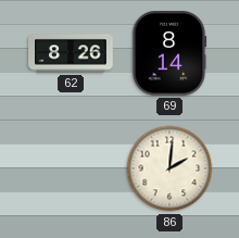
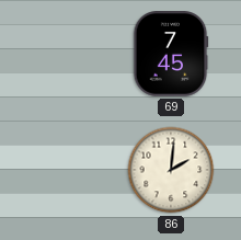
62: 8:26 -> none (71, 53)
69: 8:14 -> 7:45 (171, 55)
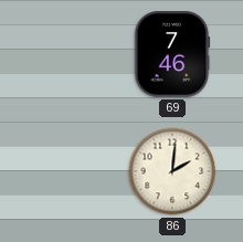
69: 7:45 -> 7:46 (172, 55)
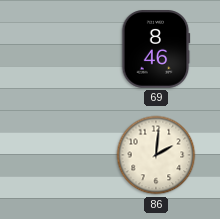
69: 7:46 -> 8:46 (156, 50)
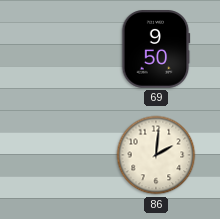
69: 8:46 -> 9:50 (156, 50)
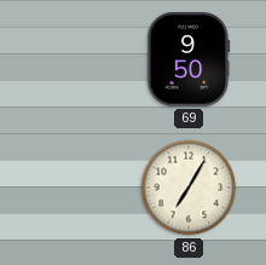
86: 2:01 -> 7:05 (189, 188)
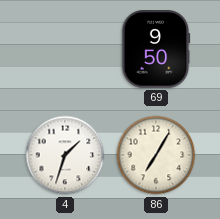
4: none -> 1:33 (65, 155)
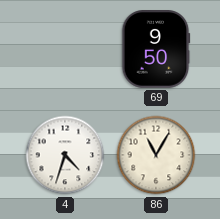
4: 1:33 -> 4:33 (65, 155)
86: 7:05 -> 11:05 (156, 155)
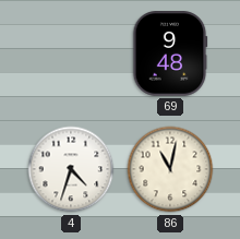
69: 9:50 -> 9:48 (170, 55)
86: 11:05 -> 11:02 (170, 169)
